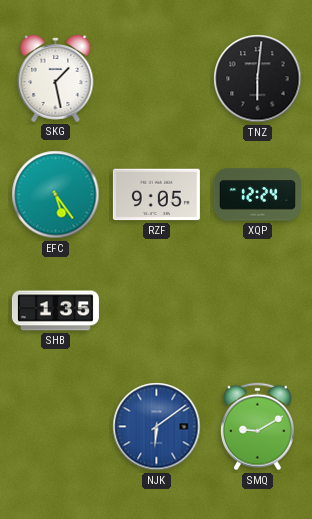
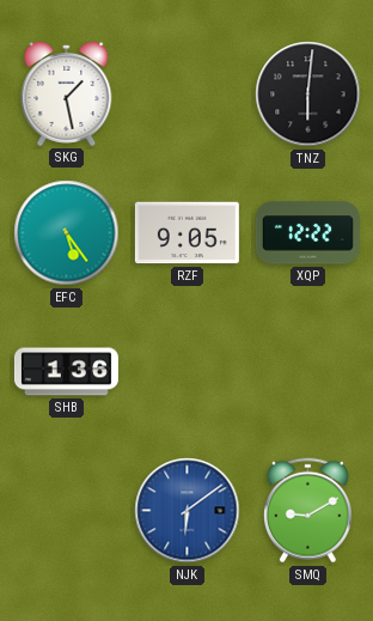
XQP: 12:24 -> 12:22 (307, 233)
SHB: 1:35 -> 1:36 (66, 372)
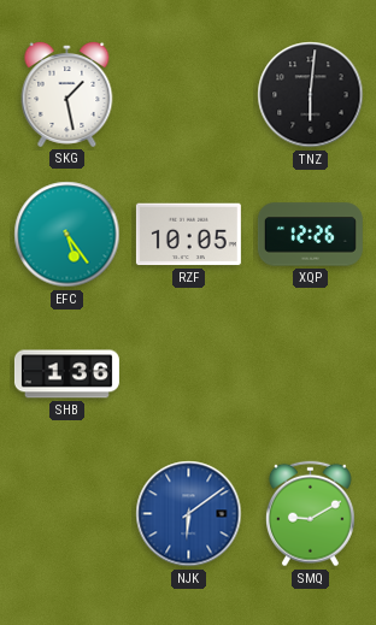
RZF: 9:05 -> 10:05 (188, 235)
XQP: 12:22 -> 12:26 (310, 235)
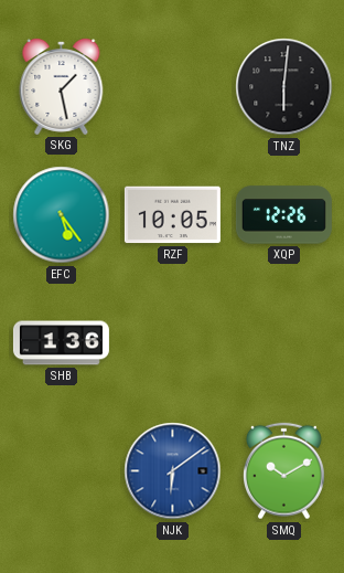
SMQ: 9:10 -> 10:10 (283, 471)
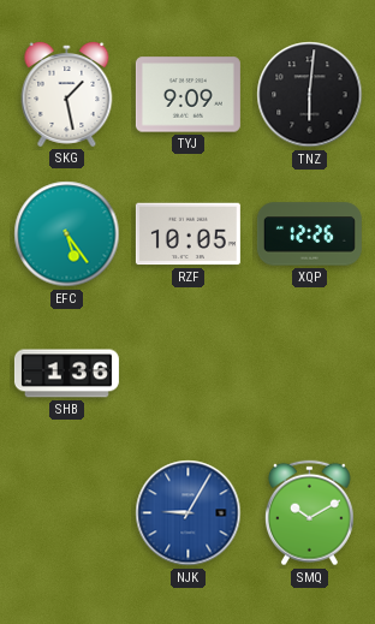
TYJ: none -> 9:09 (187, 95)
NJK: 6:09 -> 9:05 (189, 513)
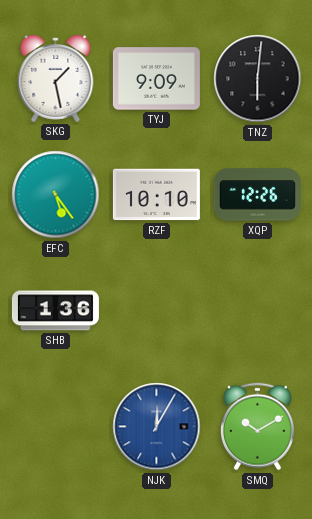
RZF: 10:05 -> 10:10 (156, 195)
NJK: 9:05 -> 12:05 (157, 427)
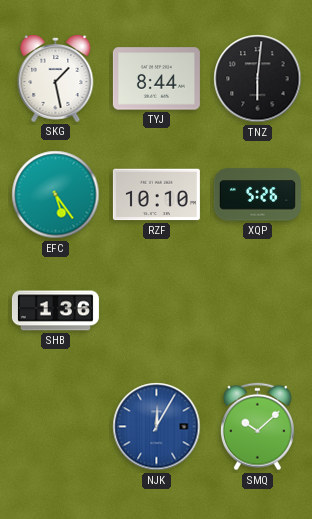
TYJ: 9:09 -> 8:44 (156, 79)
XQP: 12:26 -> 5:26 (257, 195)
SMQ: 10:10 -> 10:08 (257, 427)
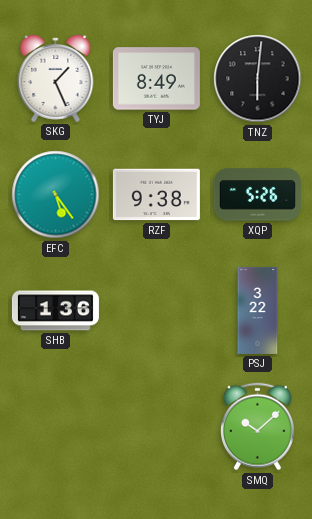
SKG: 1:28 -> 1:26 (56, 78)
TYJ: 8:44 -> 8:49 (156, 79)
RZF: 10:10 -> 9:38 (156, 195)
PSJ: none -> 3:22 (258, 310)
NJK: 12:05 -> none (157, 427)
